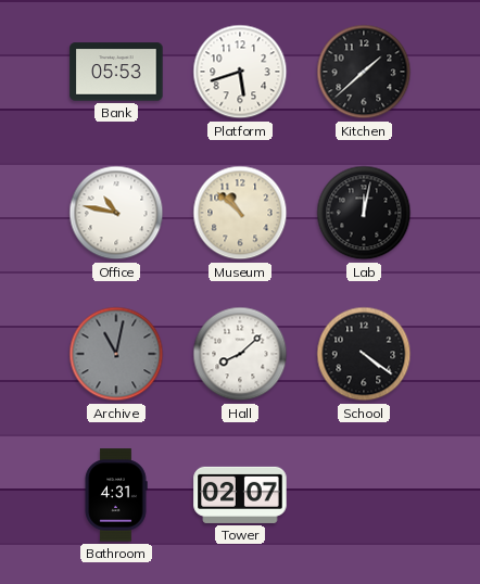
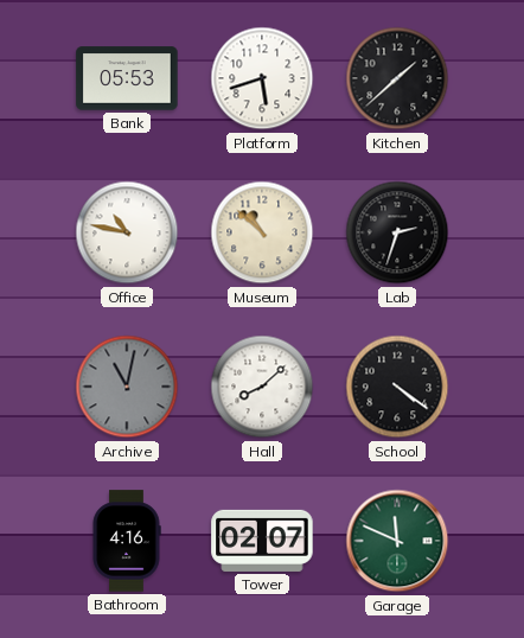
Lab: 12:02 -> 2:33 (397, 232)
Bathroom: 4:31 -> 4:16 (127, 541)
Garage: none -> 11:49 (397, 541)
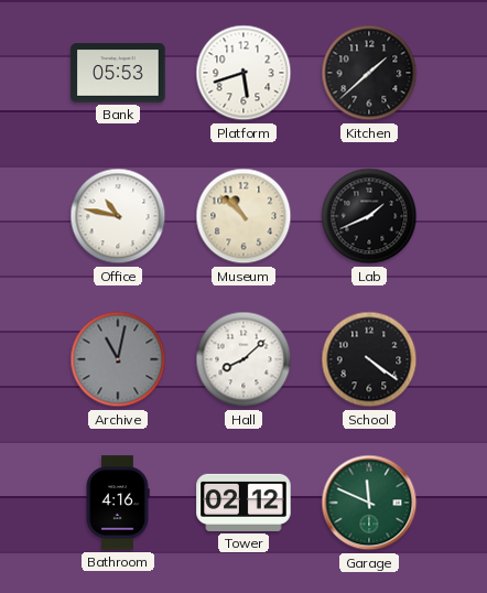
Lab: 2:33 -> 1:41 (369, 216)
Tower: 02:07 -> 02:12 (244, 503)
